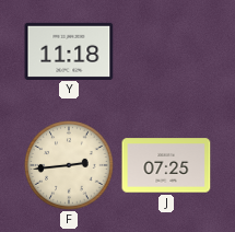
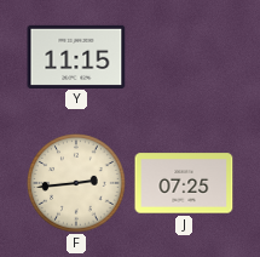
Y: 11:18 -> 11:15 (76, 56)
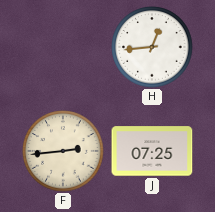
Y: 11:15 -> none (76, 56)
H: none -> 12:44 (152, 47)
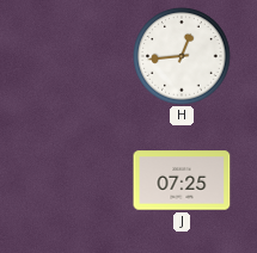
F: 2:44 -> none (63, 151)
